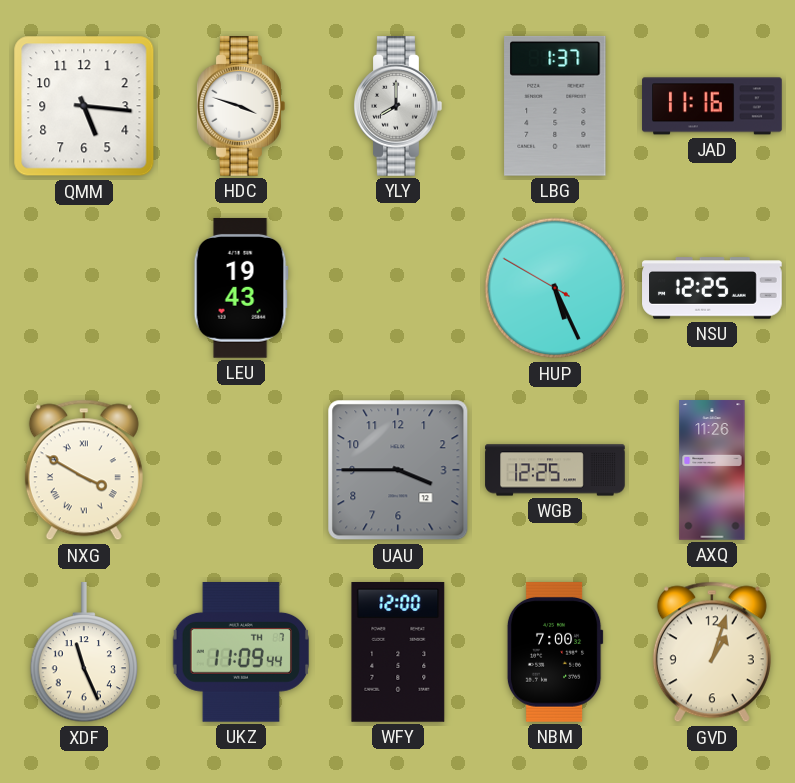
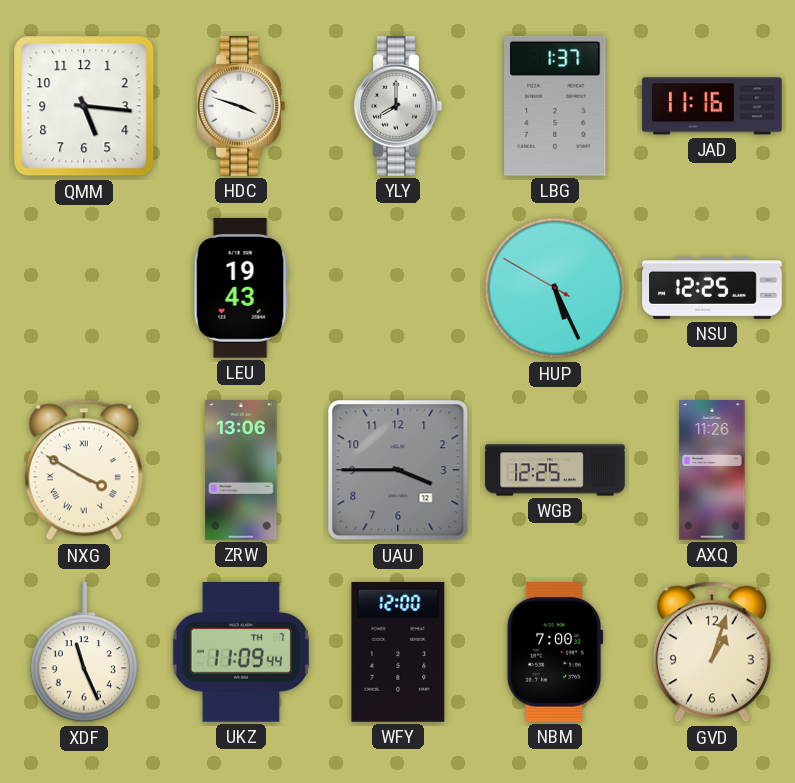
ZRW: none -> 13:06 (241, 470)
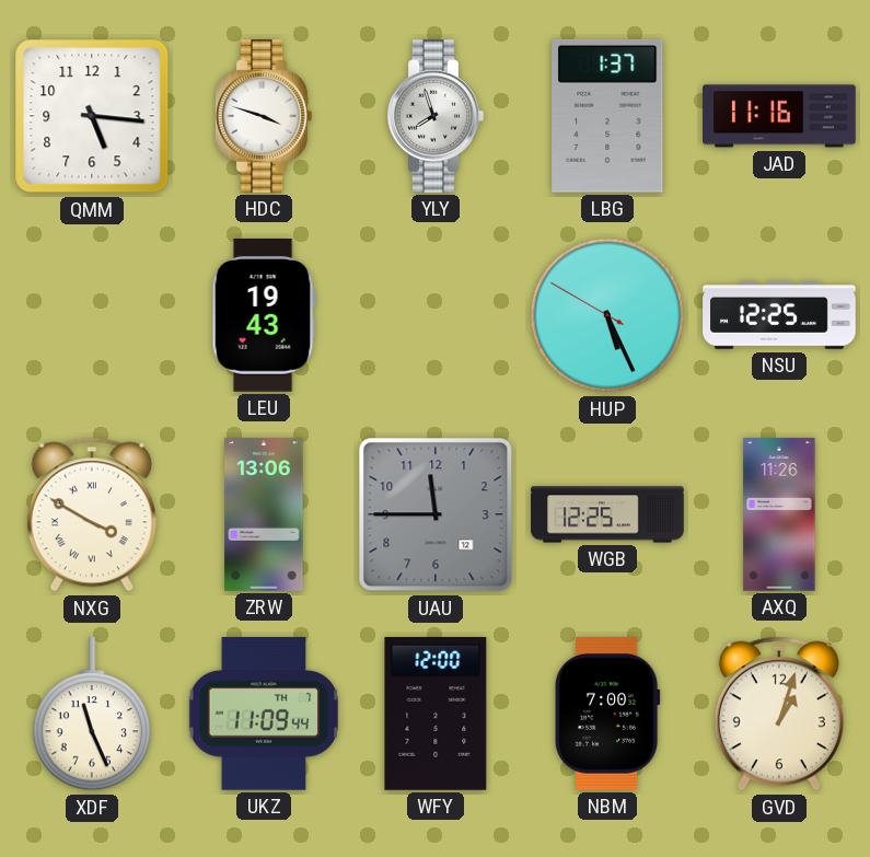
YLY: 8:00 -> 7:57 (436, 117)
UAU: 3:45 -> 11:45 (436, 514)
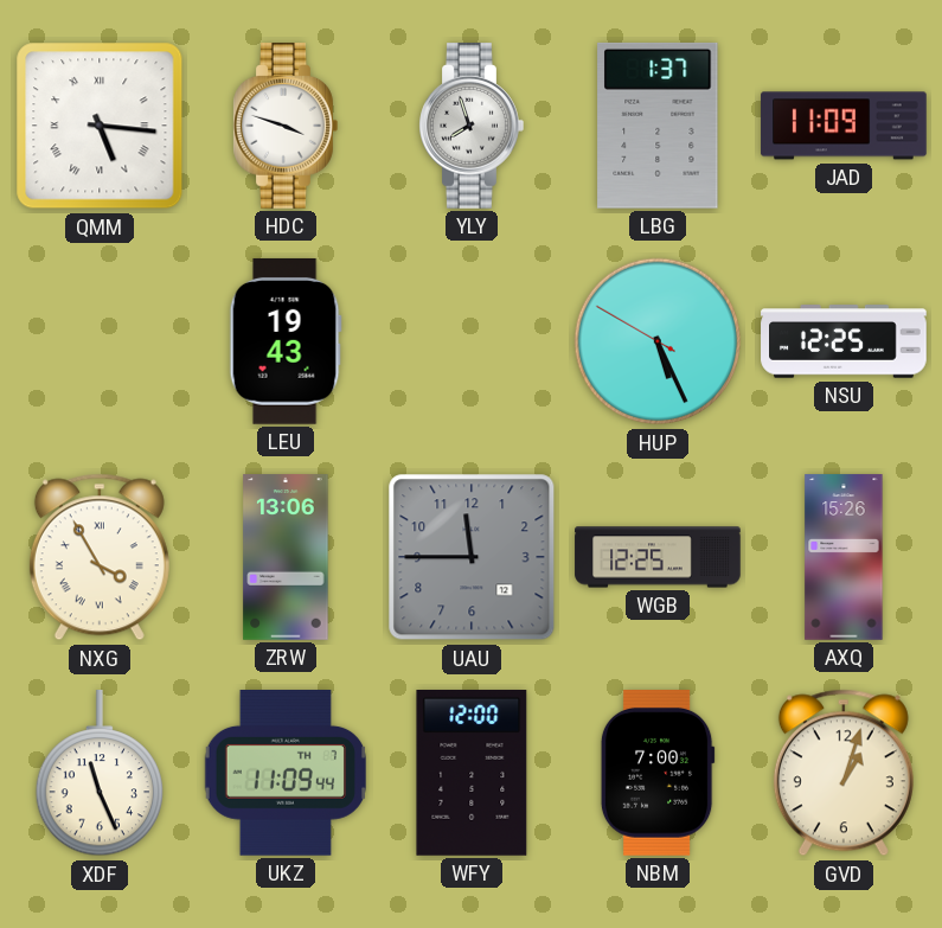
QMM numerals: Arabic -> Roman (100, 126)
JAD: 11:16 -> 11:09 (844, 126)
NXG: 3:50 -> 3:55 (100, 557)
AXQ: 11:26 -> 15:26 (844, 557)
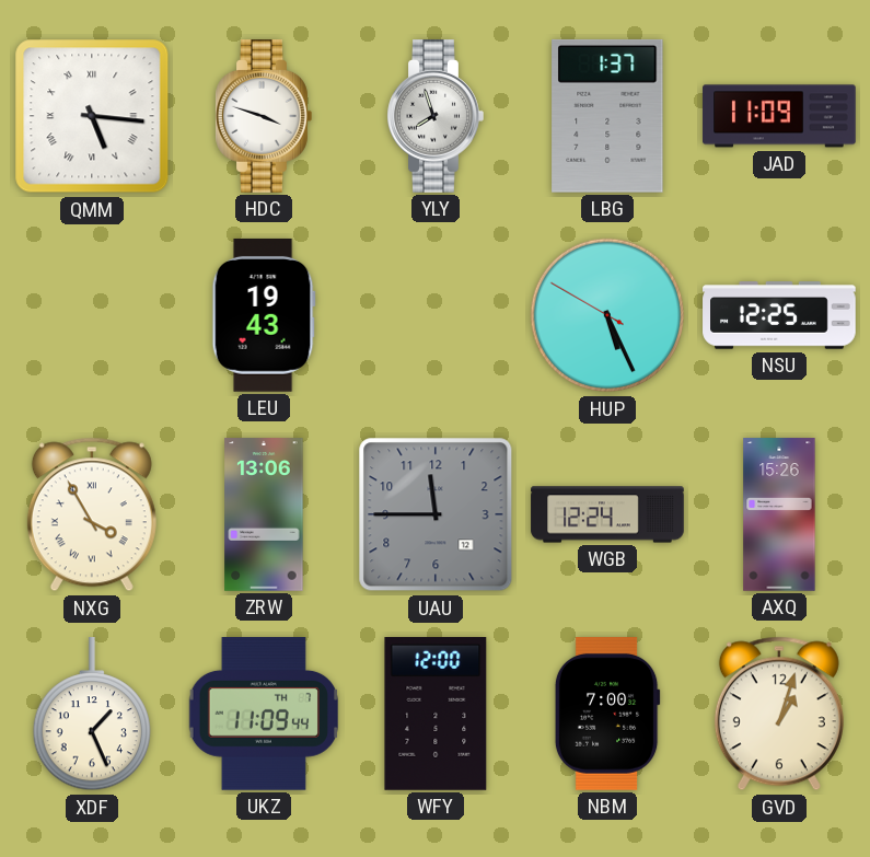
WGB: 12:25 -> 12:24 (607, 514)
XDF: 11:26 -> 1:26 (91, 715)
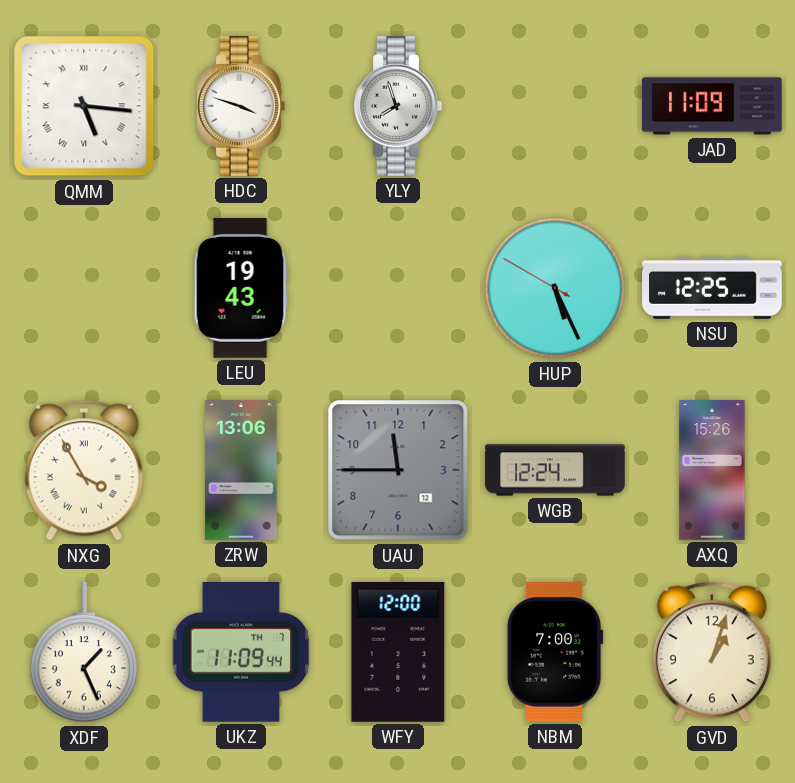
LBG: 1:37 -> none (607, 116)
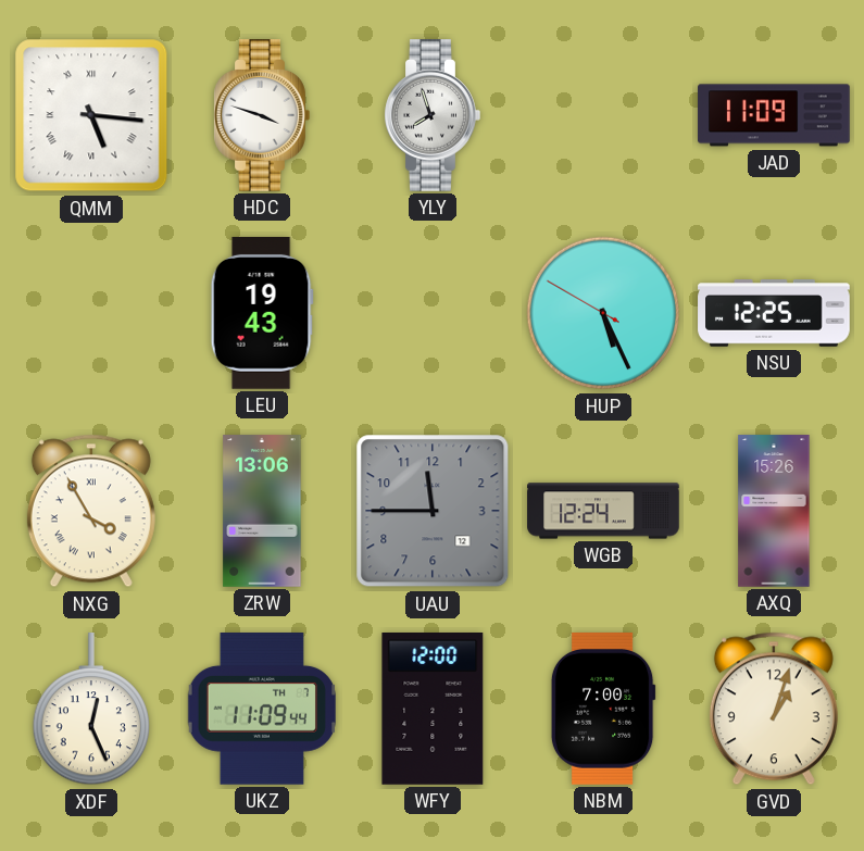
XDF: 1:26 -> 12:26 (90, 710)
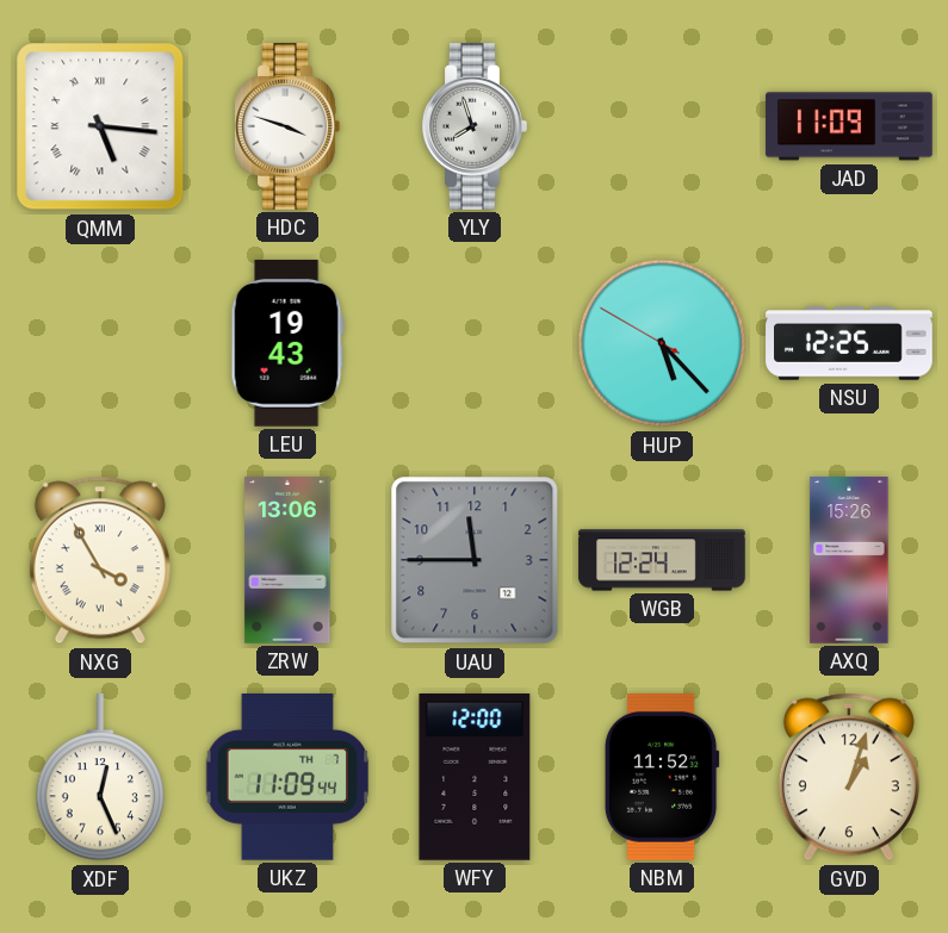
HUP: 5:25 -> 5:22 (662, 343)
NBM: 7:00 -> 11:52 (662, 777)
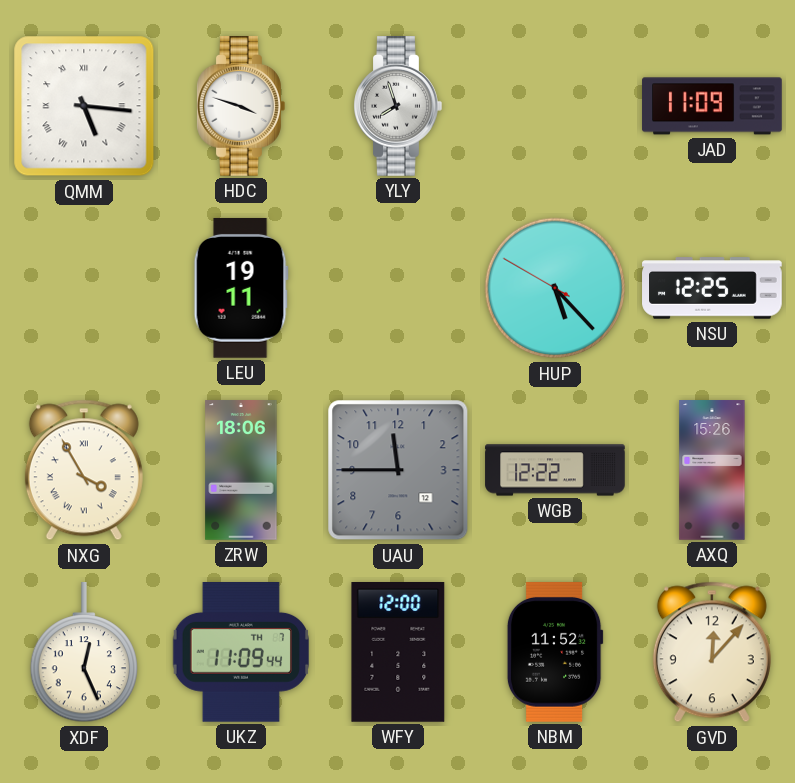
LEU: 19:43 -> 19:11 (241, 288)
ZRW: 13:06 -> 18:06 (241, 470)
WGB: 12:24 -> 12:22 (555, 470)
GVD: 1:03 -> 12:07 (712, 652)
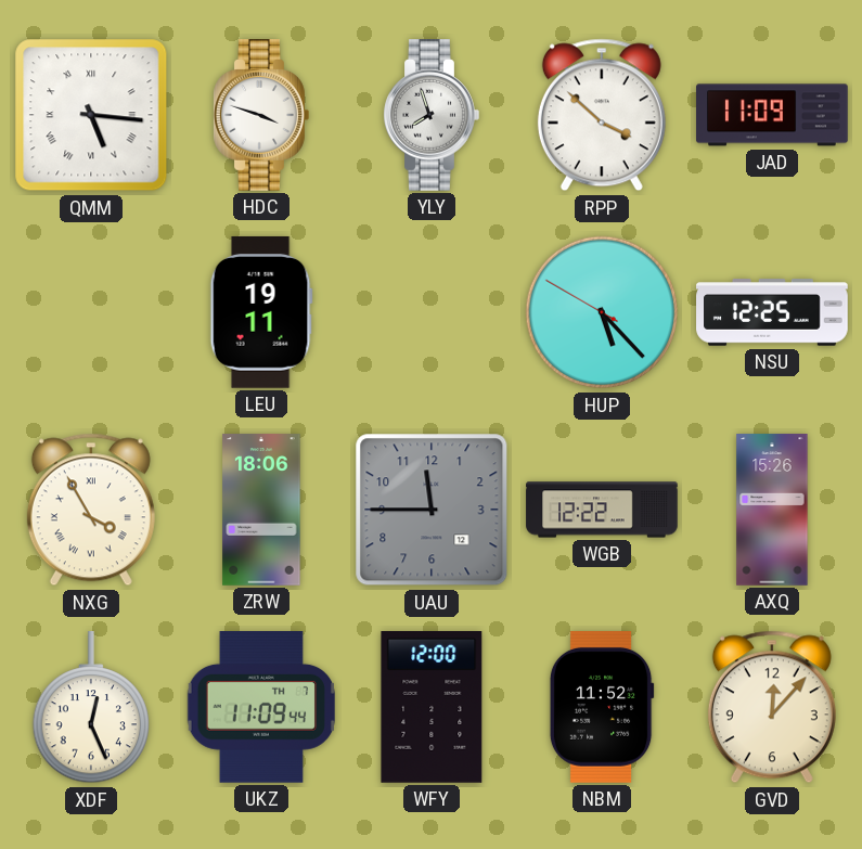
RPP: none -> 3:52 (602, 115)
